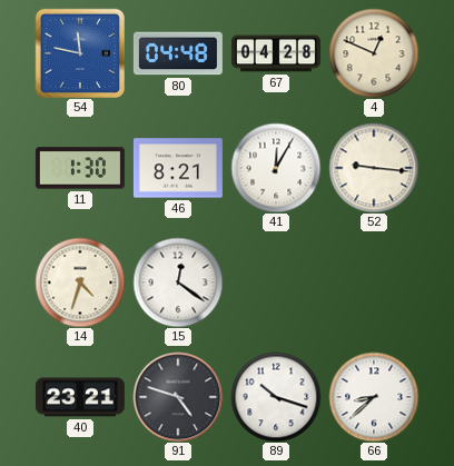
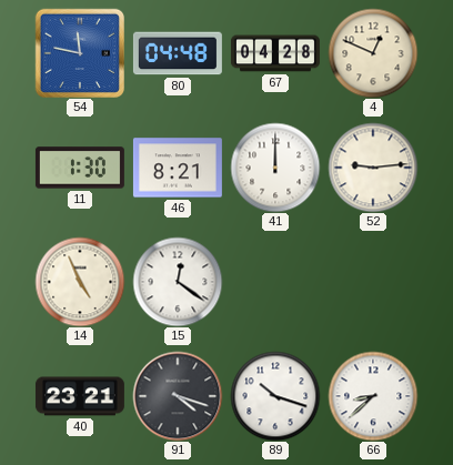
41: 12:05 -> 12:00 (275, 168)
52: 9:16 -> 9:14 (373, 168)
14: 4:33 -> 4:56 (80, 282)
91: 4:48 -> 4:18 (178, 396)
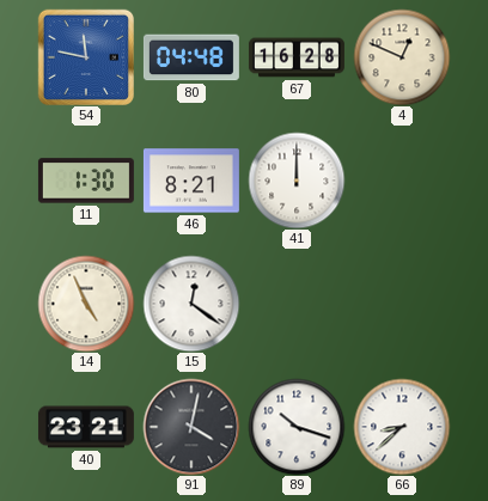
67: 04:28 -> 16:28 (297, 57)
52: 9:14 -> none (373, 168)
91: 4:18 -> 4:02 (191, 427)
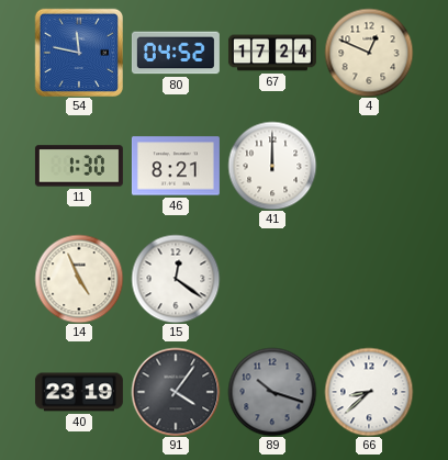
80: 04:48 -> 04:52 (176, 53)
67: 16:28 -> 17:24 (272, 53)
40: 23:21 -> 23:19 (79, 392)
91: 4:02 -> 4:06 (176, 392)
89 dial: white -> grey (272, 392)
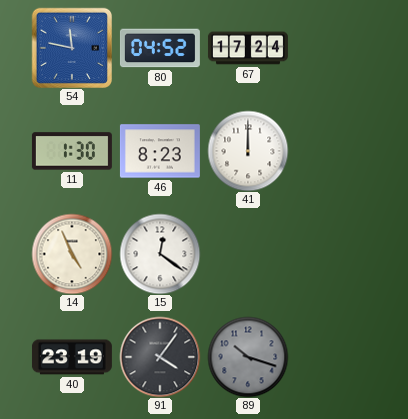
4: 12:49 -> none (369, 53)
46: 8:21 -> 8:23 (160, 151)
66: 8:38 -> none (369, 392)
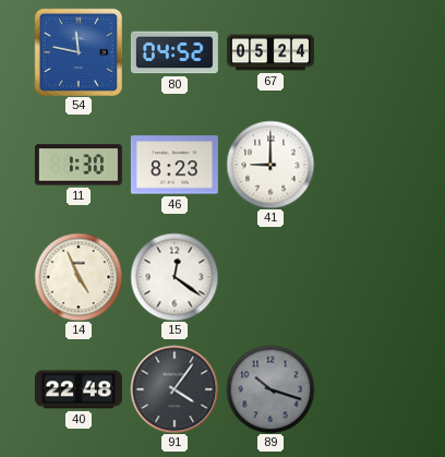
67: 17:24 -> 05:24 (270, 52)
41: 12:00 -> 9:00 (270, 165)
40: 23:19 -> 22:48 (79, 389)
